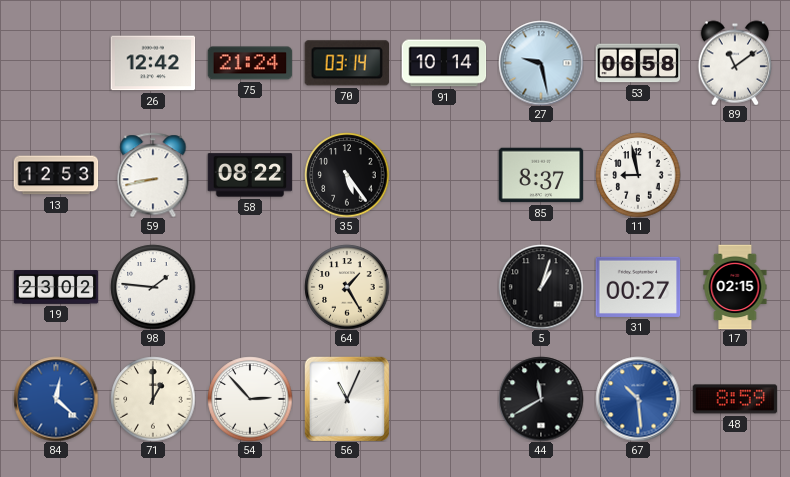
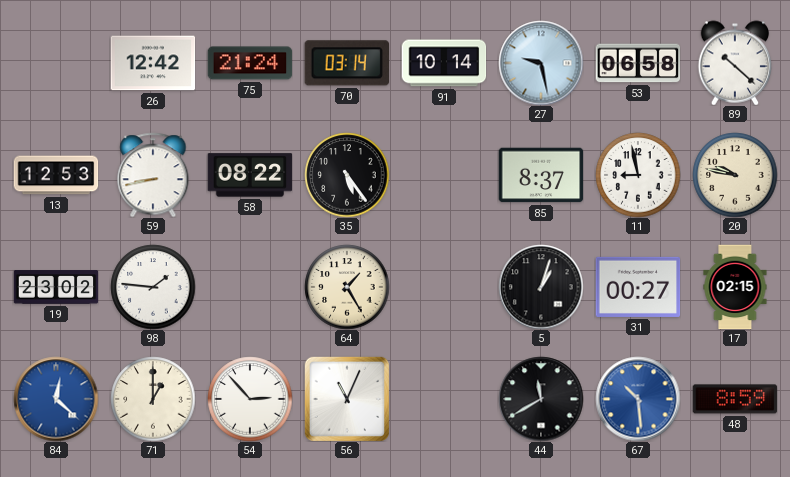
89: 11:09 -> 10:22 (735, 63)
20: none -> 9:47 (735, 175)
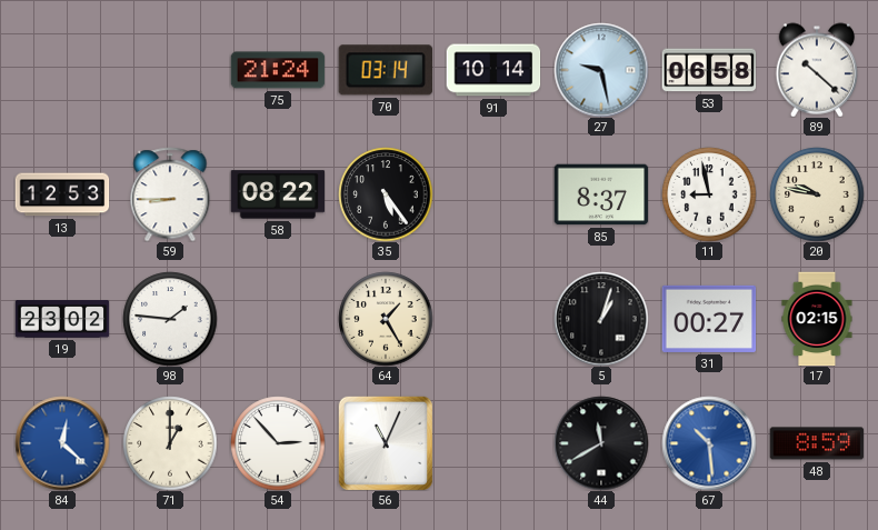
26: 12:42 -> none (153, 63)
59: 8:43 -> 8:45 (170, 194)
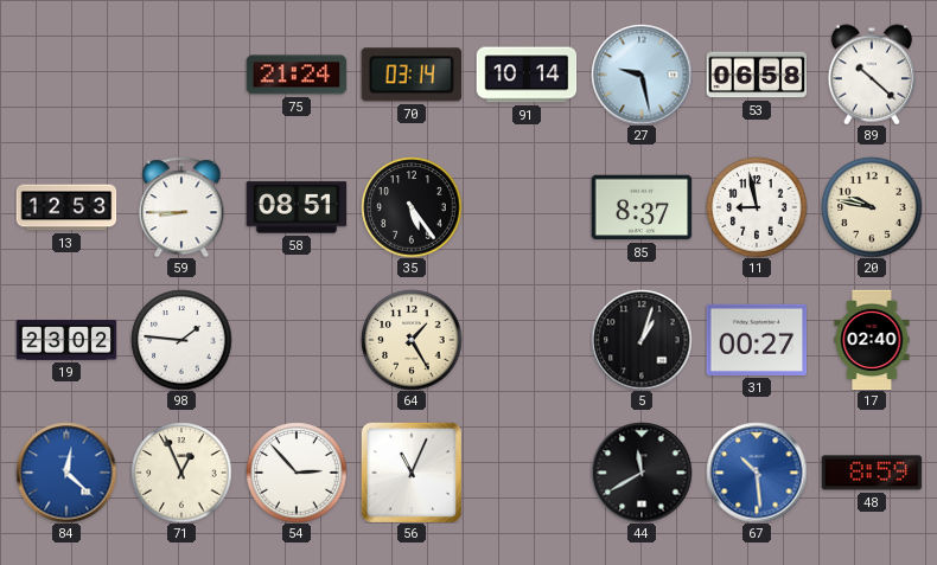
58: 08:22 -> 08:51 (297, 207)
17: 02:15 -> 02:40 (872, 340)
71: 1:00 -> 12:56 (181, 473)
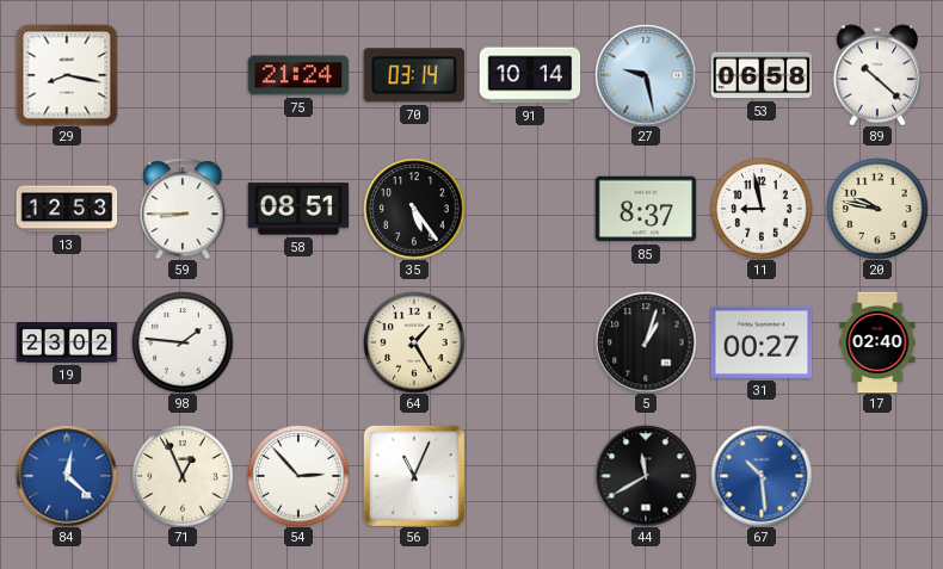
29: none -> 8:17 (67, 75)
48: 8:59 -> none (872, 473)
